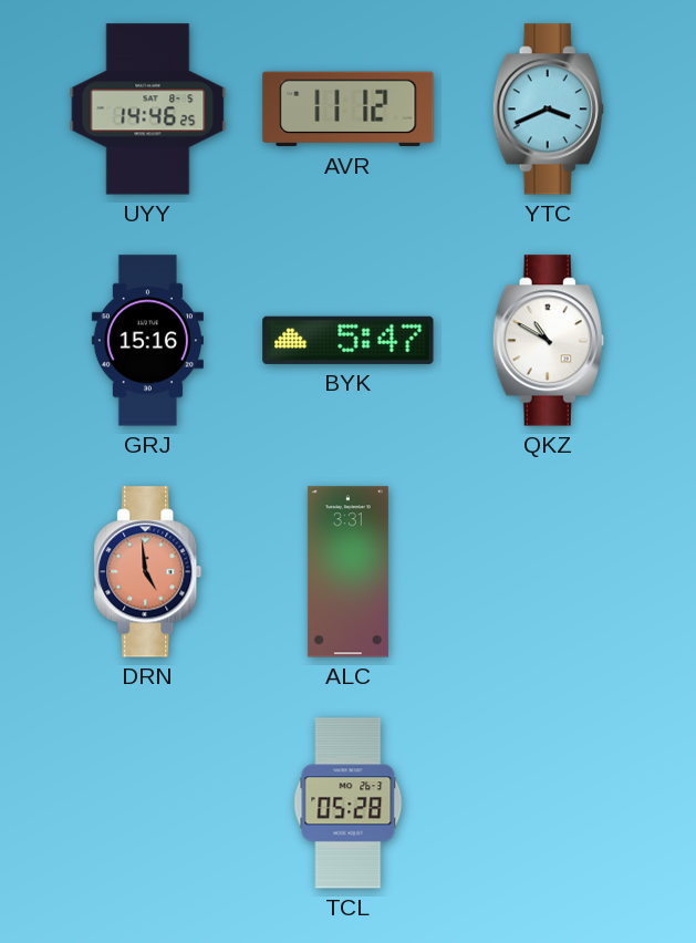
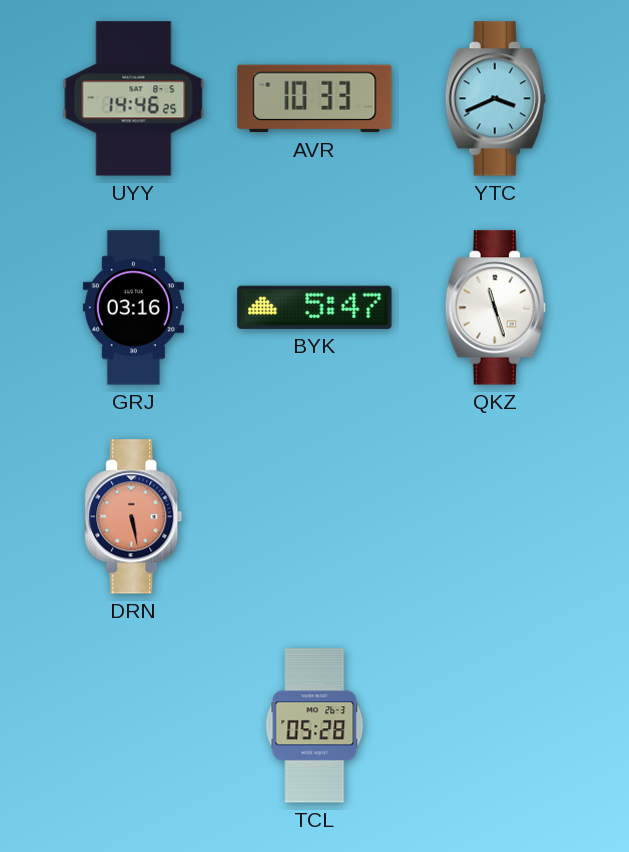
AVR: 11:12 -> 10:33 (315, 99)
GRJ: 15:16 -> 03:16 (133, 308)
QKZ: 10:50 -> 11:27 (495, 308)
DRN: 4:59 -> 5:28 (134, 517)
ALC: 3:31 -> none (347, 572)
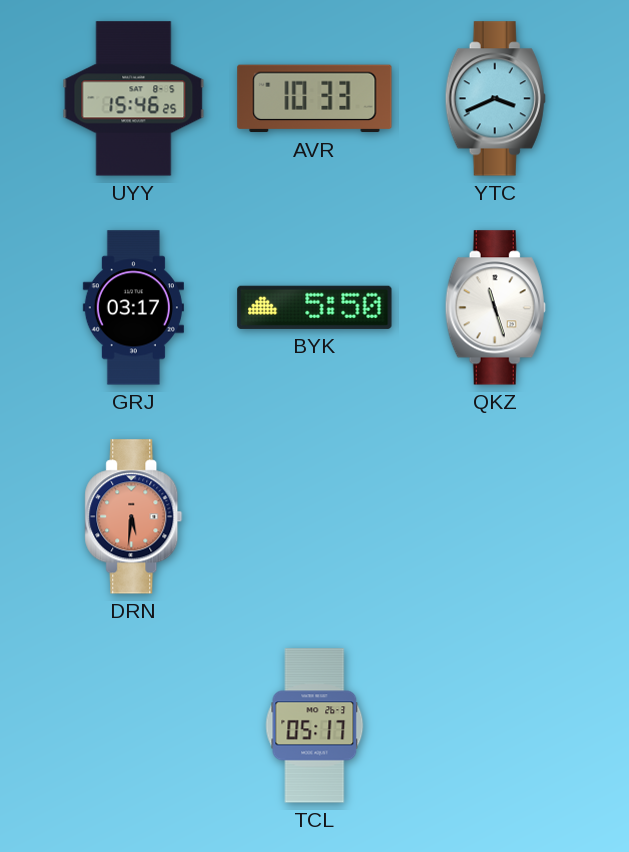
UYY: 14:46 -> 15:46 (134, 99)
GRJ: 03:16 -> 03:17 (133, 308)
BYK: 5:47 -> 5:50 (315, 307)
DRN: 5:28 -> 5:31 (134, 517)
TCL: 05:28 -> 05:17 (315, 726)
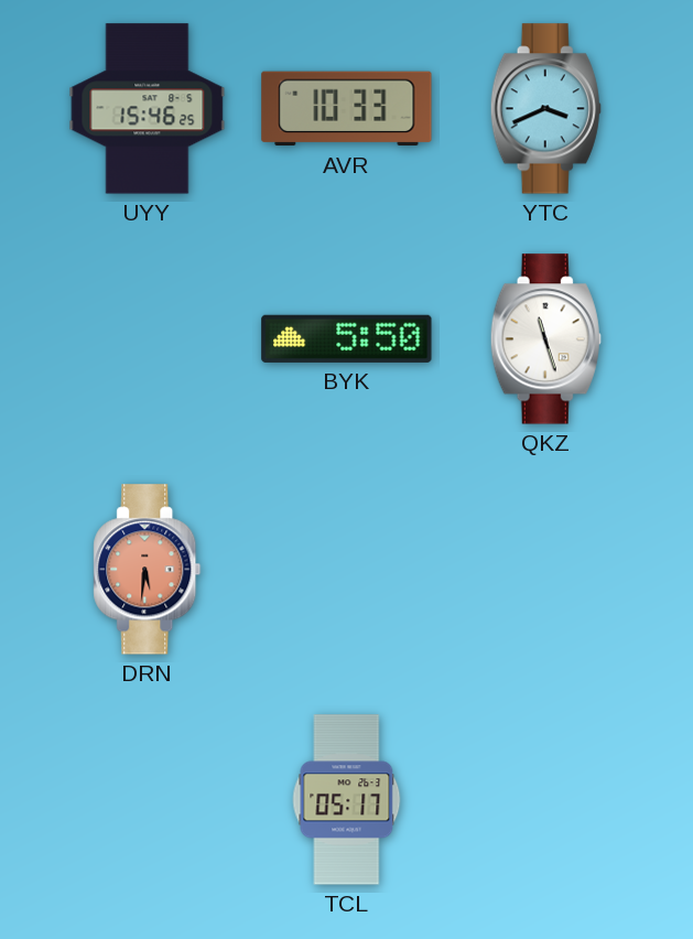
GRJ: 03:17 -> none (133, 308)
